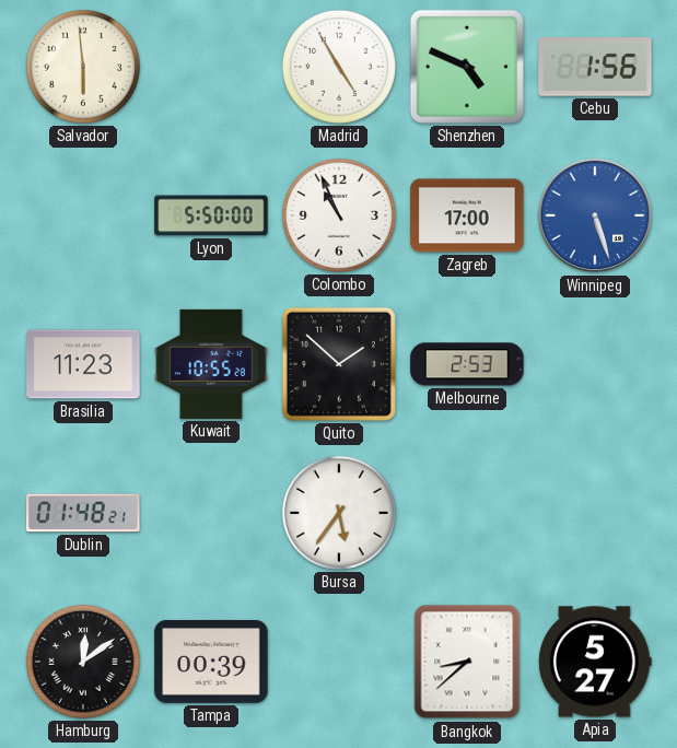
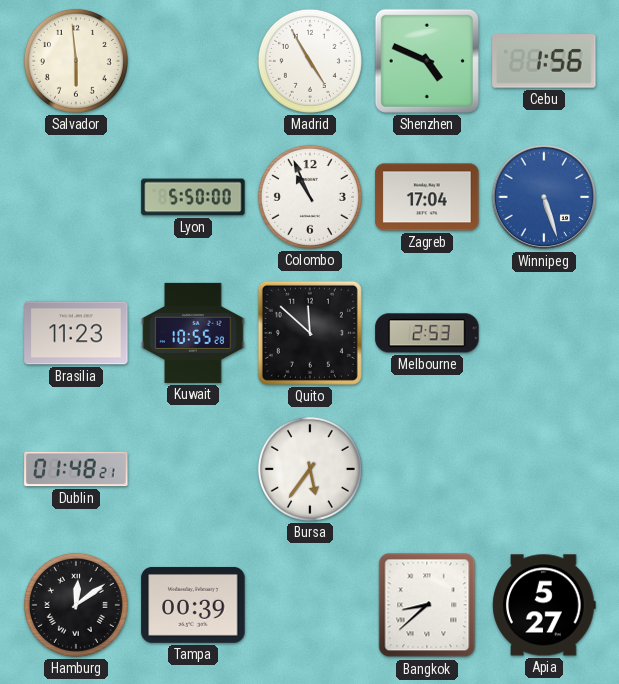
Zagreb: 17:00 -> 17:04 (427, 197)
Quito: 1:52 -> 11:52 (310, 333)
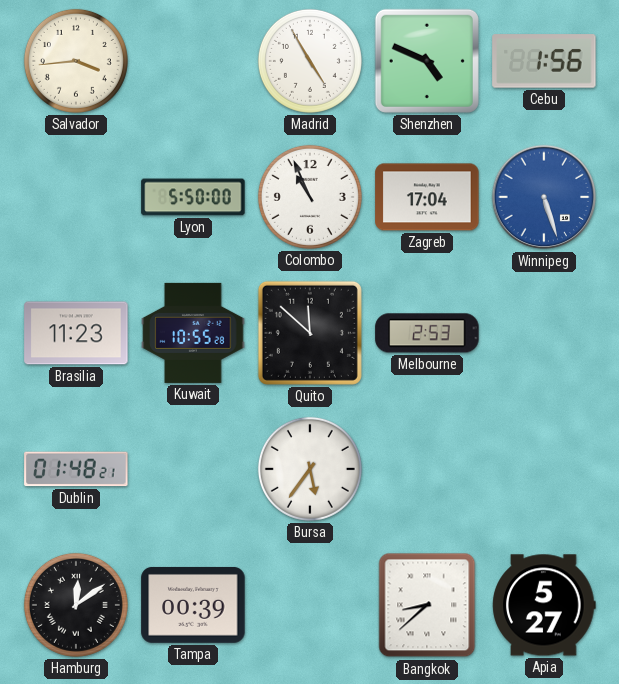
Salvador: 5:59 -> 3:44 (76, 61)
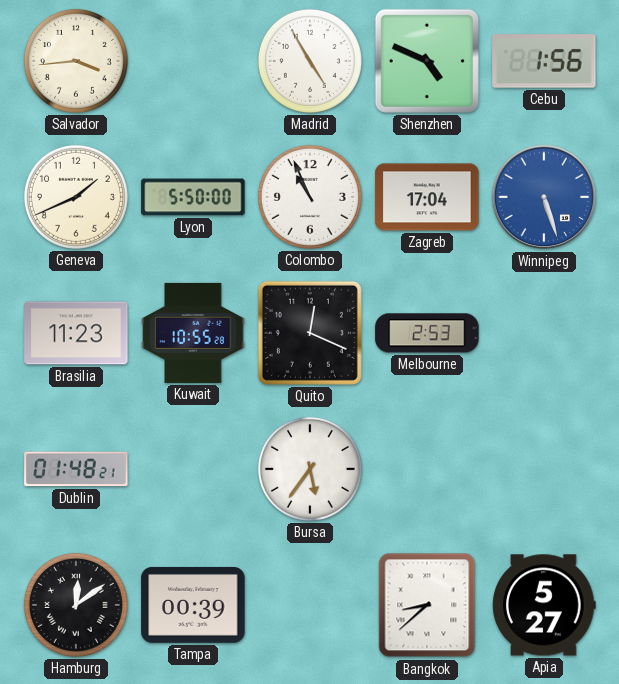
Geneva: none -> 1:41 (76, 197)
Quito: 11:52 -> 12:19 (310, 333)
